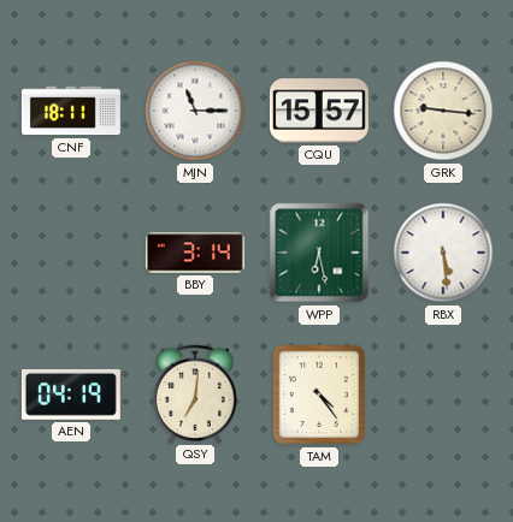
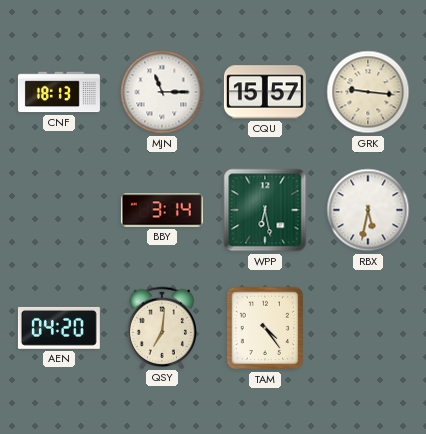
CNF: 18:11 -> 18:13 (59, 92)
RBX: 5:29 -> 5:32 (368, 210)
AEN: 04:19 -> 04:20 (59, 328)
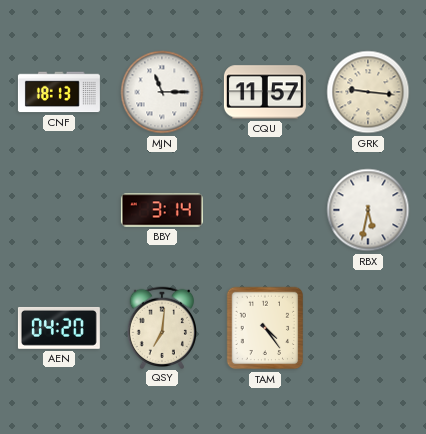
CQU: 15:57 -> 11:57 (265, 92)
WPP: 6:28 -> none (265, 210)
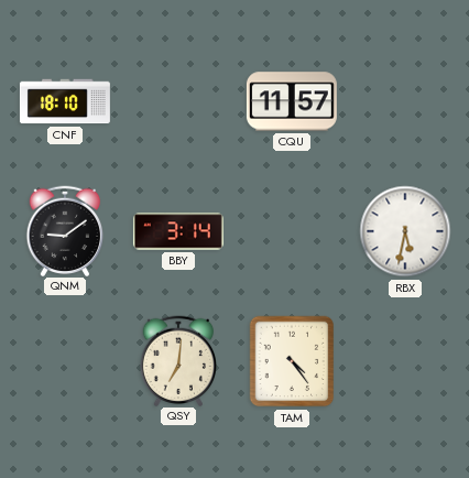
CNF: 18:13 -> 18:10 (65, 101)
MJN: 11:15 -> none (162, 92)
GRK: 9:16 -> none (368, 92)
QNM: none -> 9:09 (65, 230)
AEN: 04:20 -> none (59, 328)
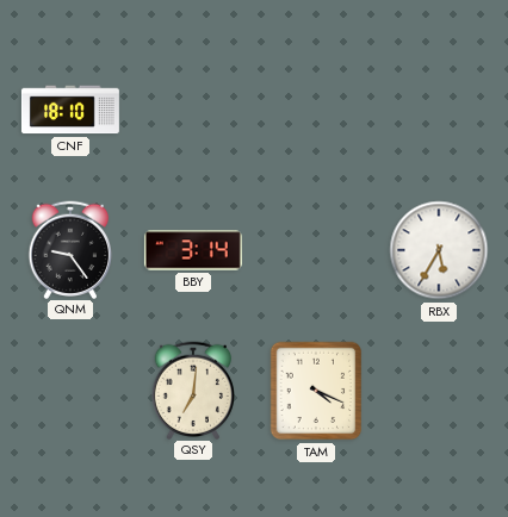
CQU: 11:57 -> none (292, 101)
QNM: 9:09 -> 9:24 (70, 249)
RBX: 5:32 -> 5:35 (439, 250)
TAM: 4:24 -> 4:19 (316, 391)
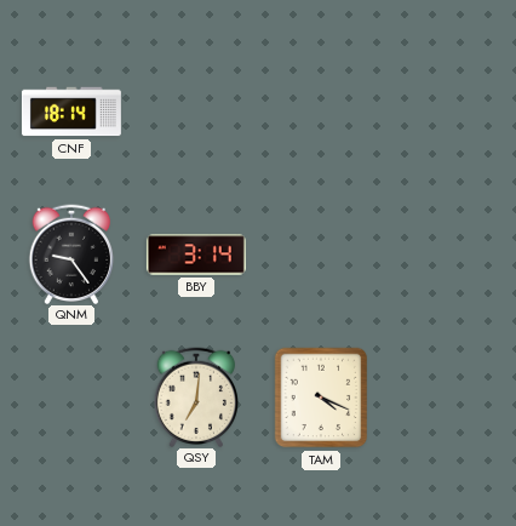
CNF: 18:10 -> 18:14 (71, 112)
RBX: 5:35 -> none (439, 250)
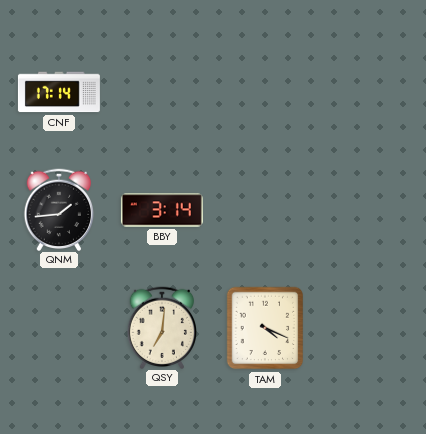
CNF: 18:14 -> 17:14 (59, 92)
QNM: 9:24 -> 1:44 (59, 209)
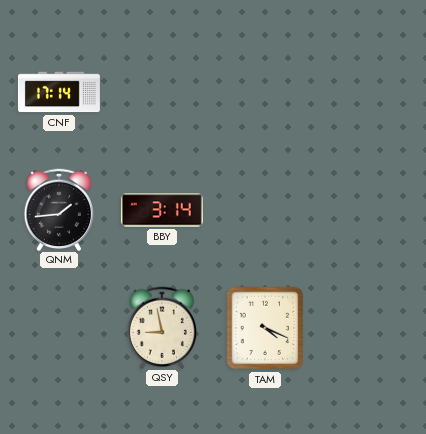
QSY: 7:01 -> 8:58 (162, 327)
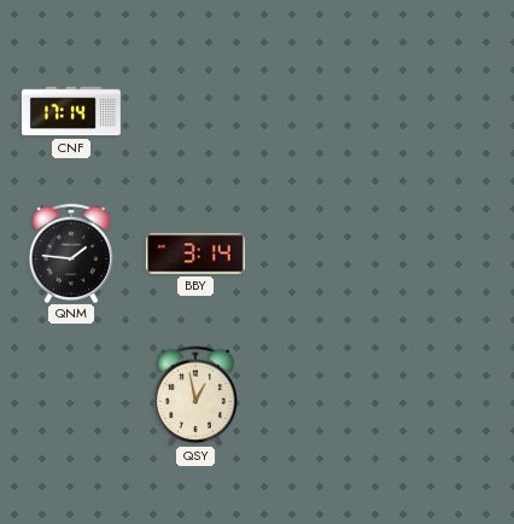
QNM: 1:44 -> 1:46 (71, 252)
QSY: 8:58 -> 12:58 (195, 395)
TAM: 4:19 -> none (265, 328)
